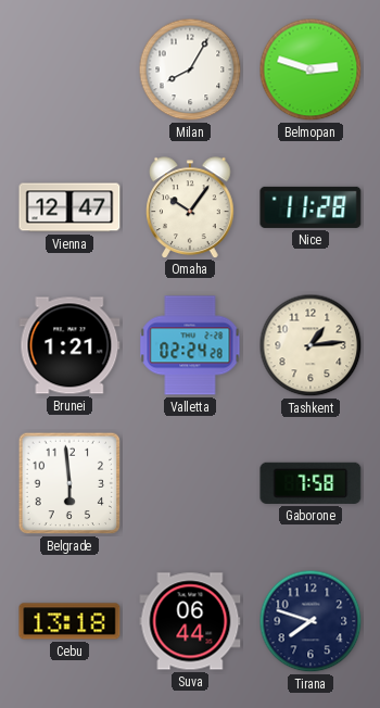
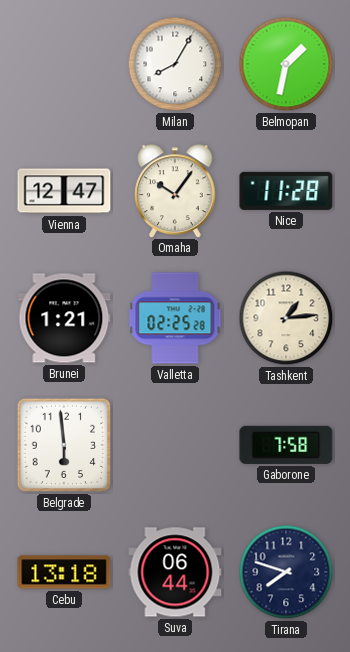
Belmopan: 2:48 -> 1:32 (286, 64)
Valletta: 02:24 -> 02:25 (175, 318)
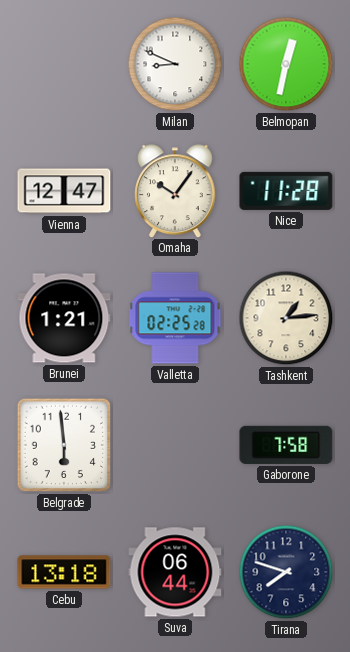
Milan: 8:05 -> 8:49 (175, 64)
Belmopan: 1:32 -> 12:32 (286, 64)
